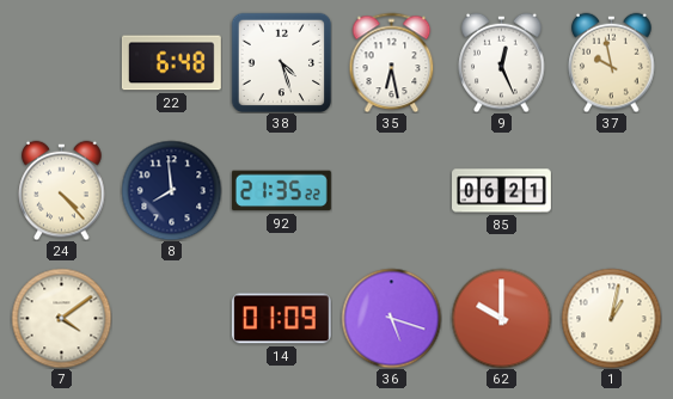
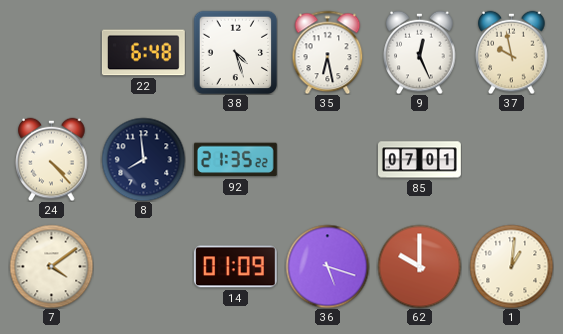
85: 06:21 -> 07:01 (420, 160)
1: 1:02 -> 1:01 (511, 266)
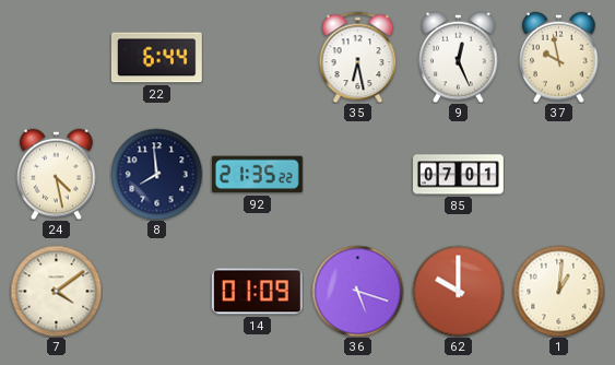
22: 6:48 -> 6:44 (156, 58)
38: 4:27 -> none (235, 52)
24: 4:23 -> 4:28 (57, 174)
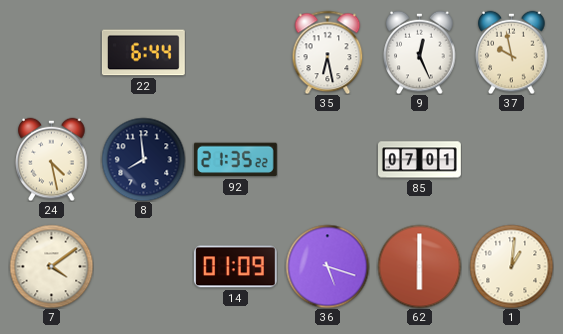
62: 10:00 -> 6:00 (419, 266)
